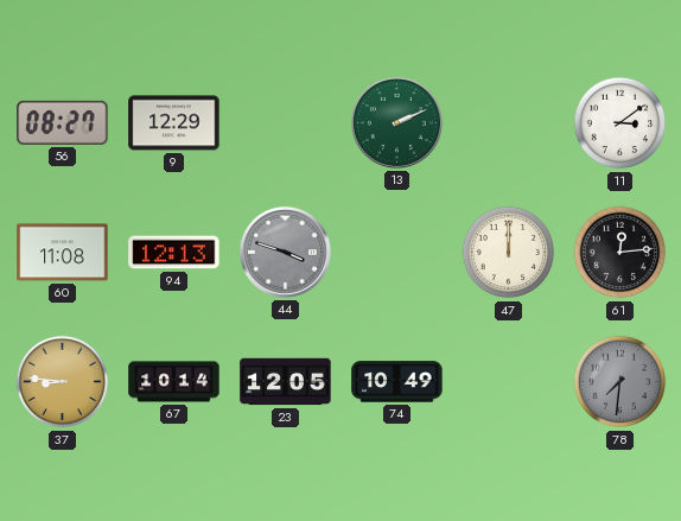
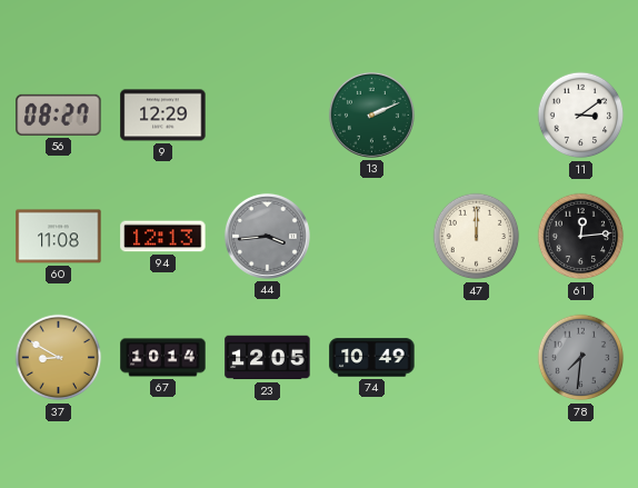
44: 3:48 -> 3:44 (267, 236)
37: 8:46 -> 8:50 (59, 358)
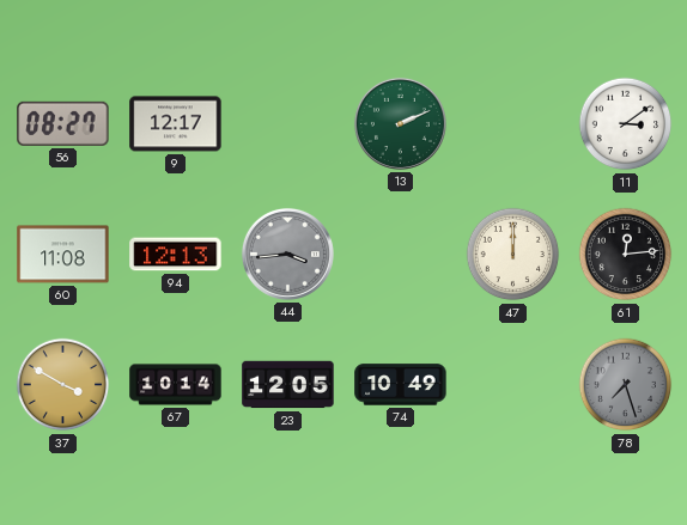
9: 12:29 -> 12:17 (176, 124)
37: 8:50 -> 3:50 (63, 385)
78: 7:31 -> 7:27 (626, 385)
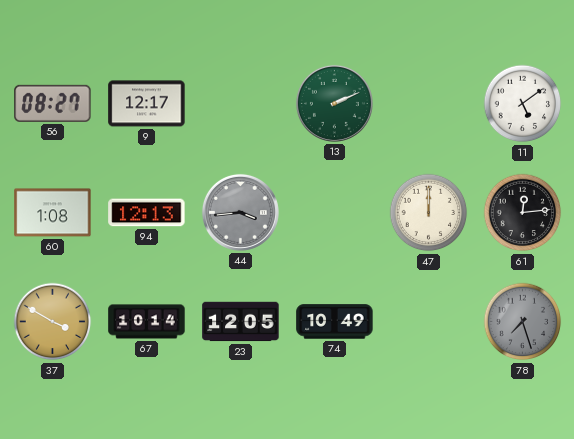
11: 3:09 -> 5:09 (523, 104)
60: 11:08 -> 1:08 (53, 213)
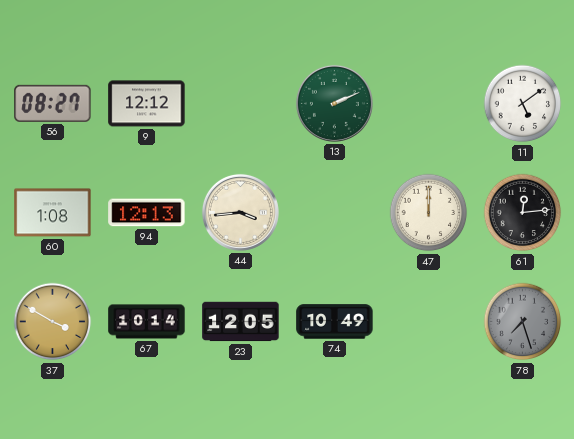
9: 12:17 -> 12:12 (147, 104)
44 dial: grey -> cream (240, 212)
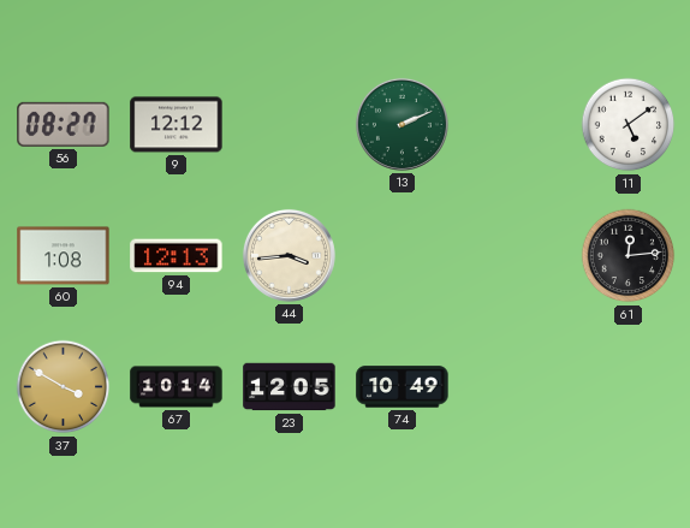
47: 12:00 -> none (429, 213)
78: 7:27 -> none (523, 322)
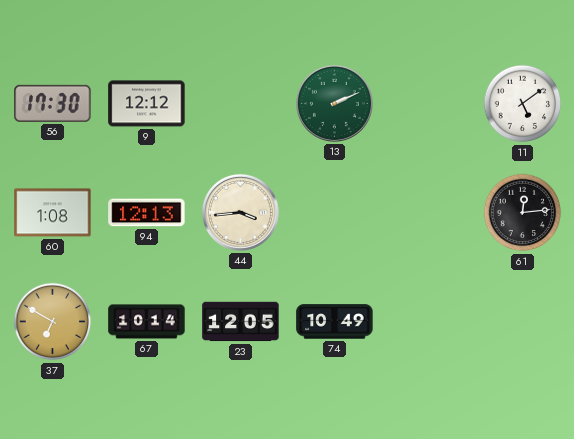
56: 08:27 -> 17:30 (53, 103)
37: 3:50 -> 6:50 (53, 322)
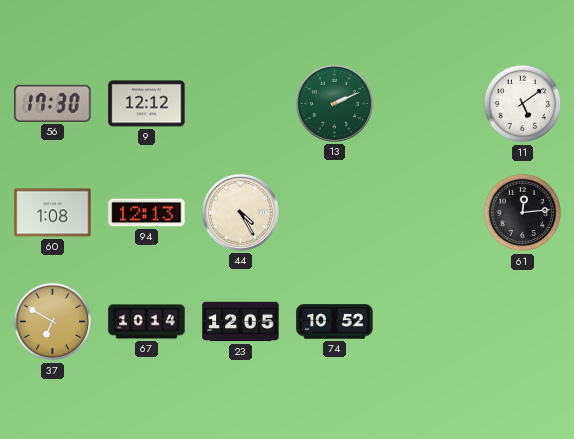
44: 3:44 -> 4:25 (240, 212)
74: 10:49 -> 10:52 (335, 322)
